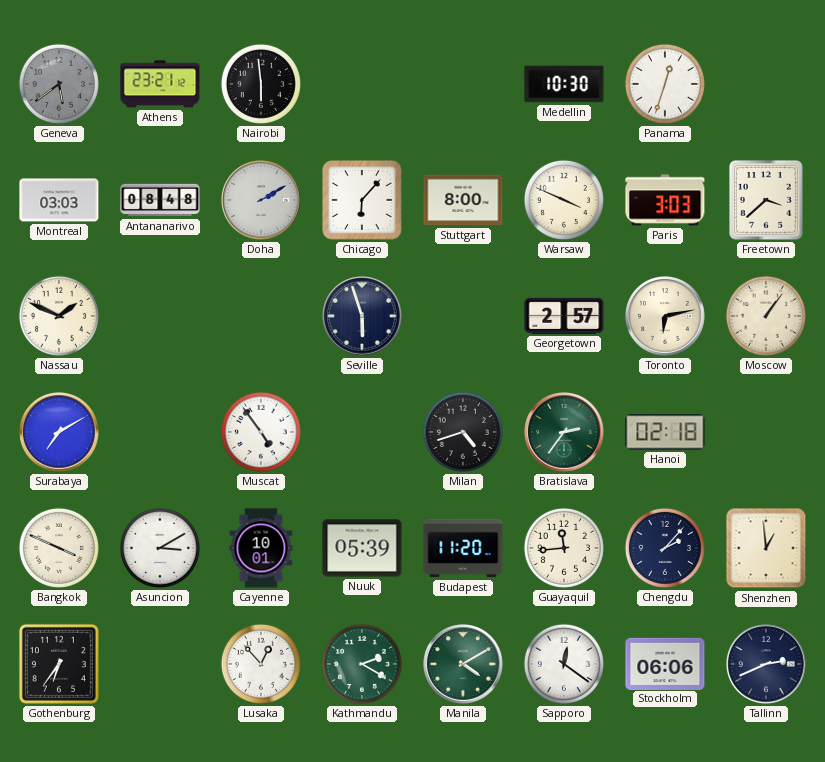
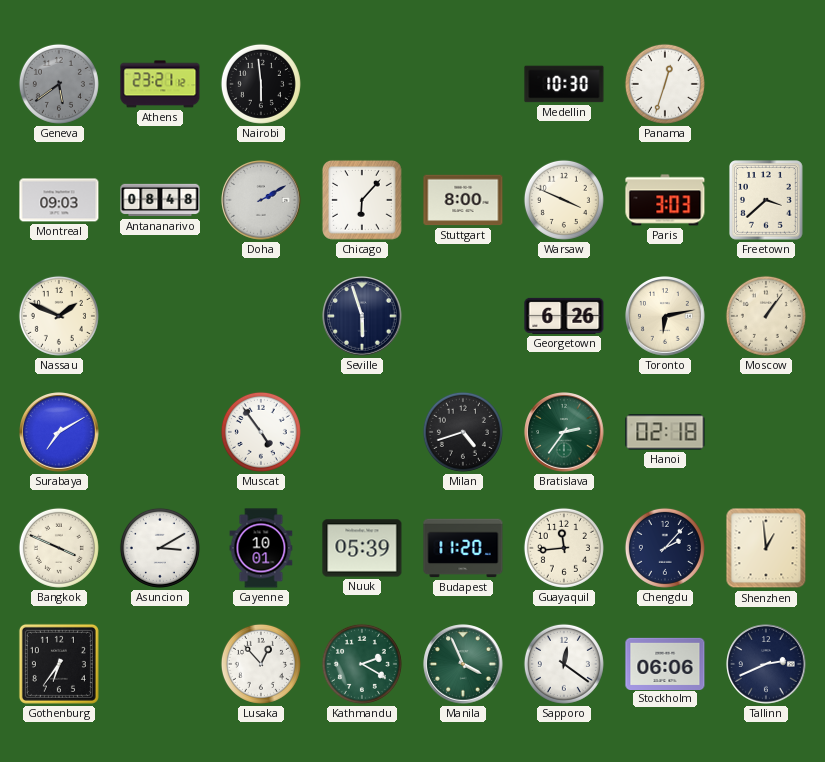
Montreal: 03:03 -> 09:03 (59, 200)
Georgetown: 2:57 -> 6:26 (564, 316)
Manila: 4:10 -> 3:56 (463, 664)
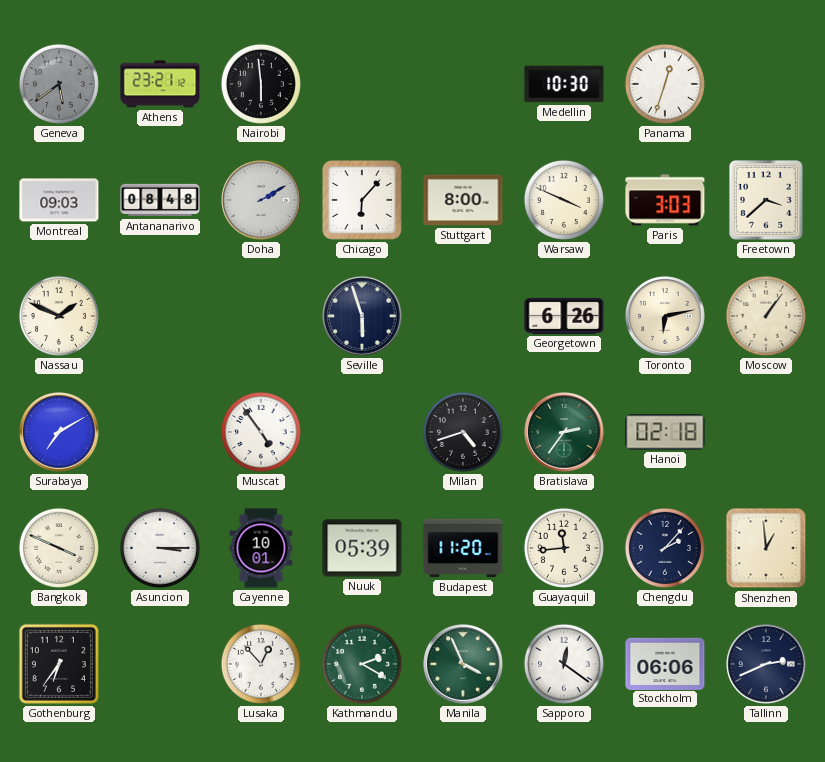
Asuncion: 3:10 -> 3:15 (160, 548)
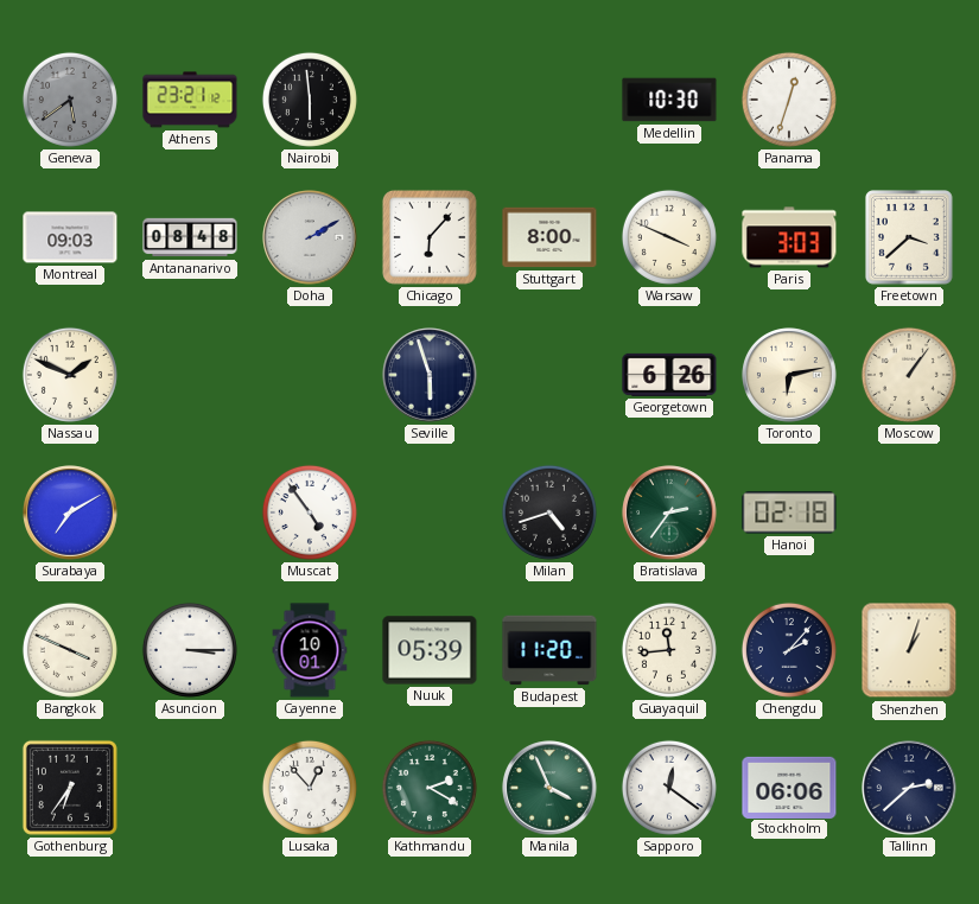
Shenzhen: 12:59 -> 1:03 (909, 650)
Tallinn: 2:41 -> 2:38 (909, 788)
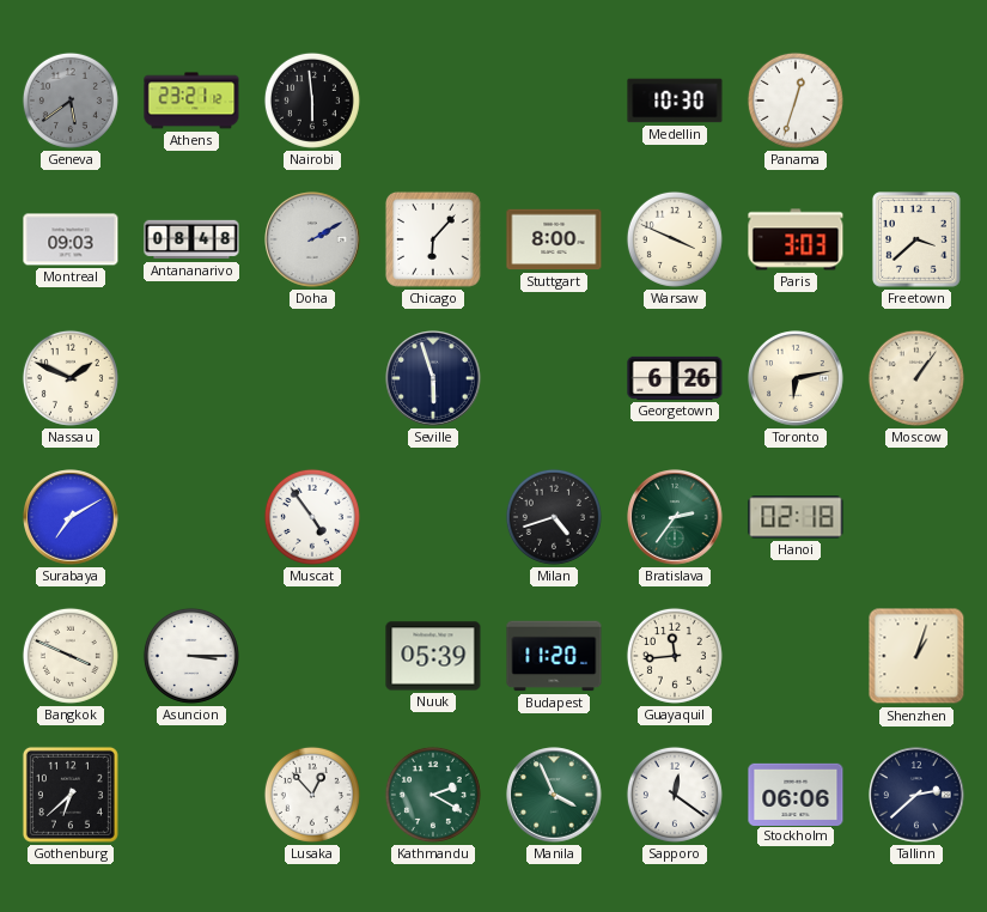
Cayenne: 10:01 -> none (310, 650)
Chengdu: 2:07 -> none (789, 650)
Gothenburg: 6:36 -> 6:38 (71, 795)
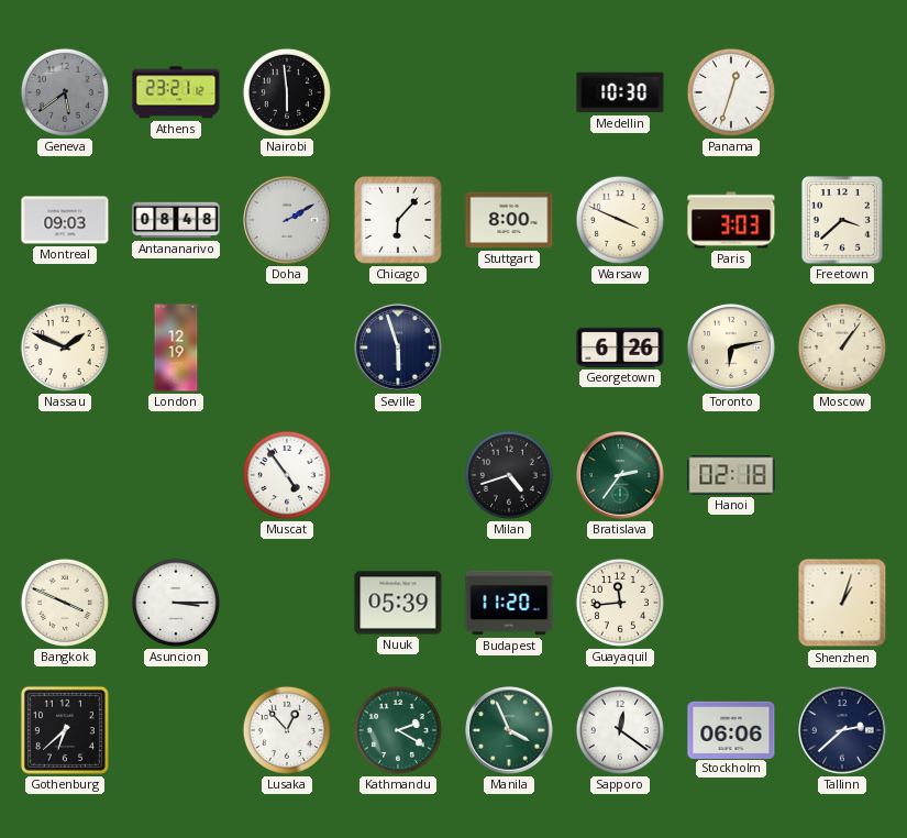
London: none -> 12:19 (176, 348)
Surabaya: 7:10 -> none (71, 517)
